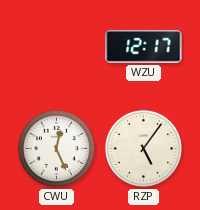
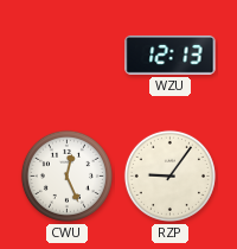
WZU: 12:17 -> 12:13 (171, 55)
RZP: 5:06 -> 9:06 (169, 175)
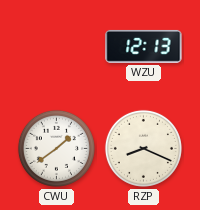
CWU: 12:26 -> 1:39 (56, 148)
RZP: 9:06 -> 8:19 (143, 148)
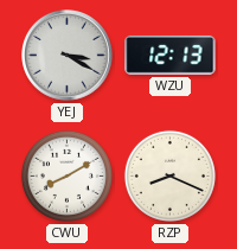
YEJ: none -> 3:20 (68, 56)
CWU: 1:39 -> 8:10 (66, 175)
